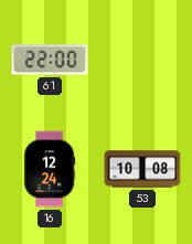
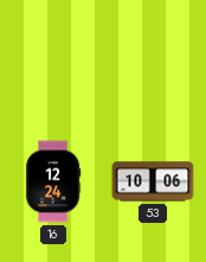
61: 22:00 -> none (50, 60)
53: 10:08 -> 10:06 (153, 181)
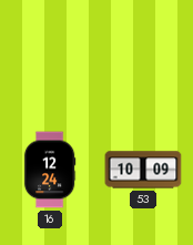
53: 10:06 -> 10:09 (143, 170)
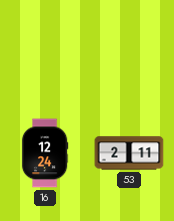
53: 10:09 -> 2:11 (129, 153)
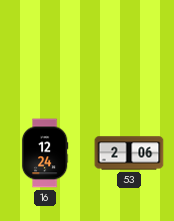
53: 2:11 -> 2:06 (129, 153)
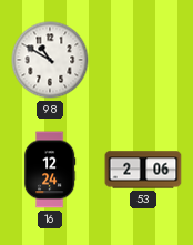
98: none -> 10:50 (50, 60)
